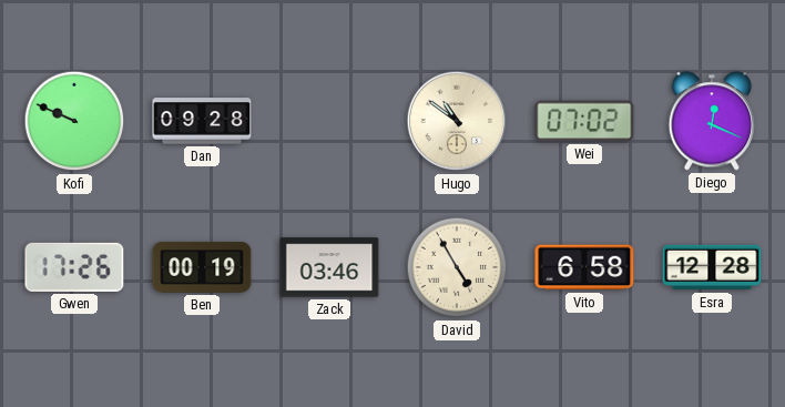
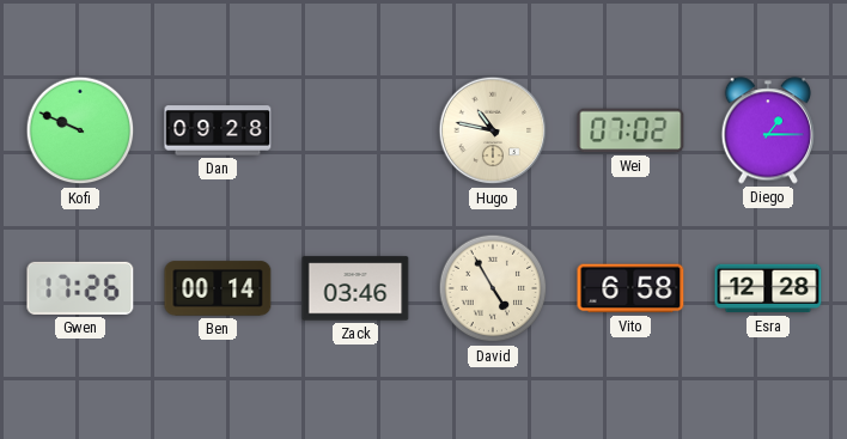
Hugo: 10:51 -> 10:47 (493, 130)
Diego: 12:19 -> 1:15 (767, 130)
Ben: 00:19 -> 00:14 (218, 288)
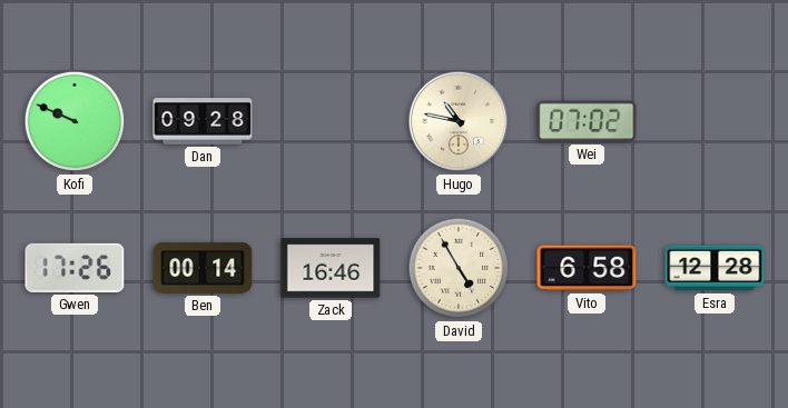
Diego: 1:15 -> none (767, 130)
Zack: 03:46 -> 16:46 (331, 268)
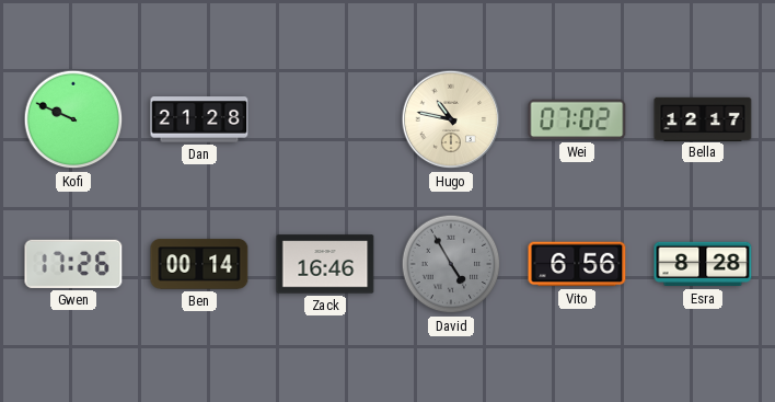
Dan: 09:28 -> 21:28 (199, 119)
Bella: none -> 12:17 (703, 118)
David dial: cream -> grey (451, 264)
Vito: 6:58 -> 6:56 (577, 264)
Esra: 12:28 -> 8:28 (703, 264)
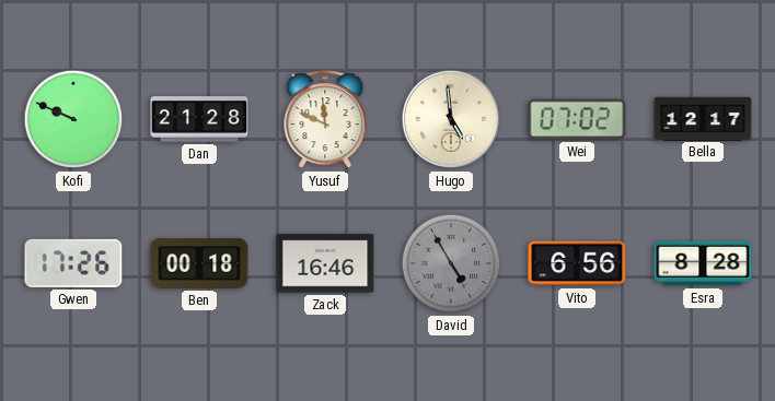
Yusuf: none -> 11:49 (325, 120)
Hugo: 10:47 -> 4:59 (451, 119)
Ben: 00:14 -> 00:18 (199, 263)
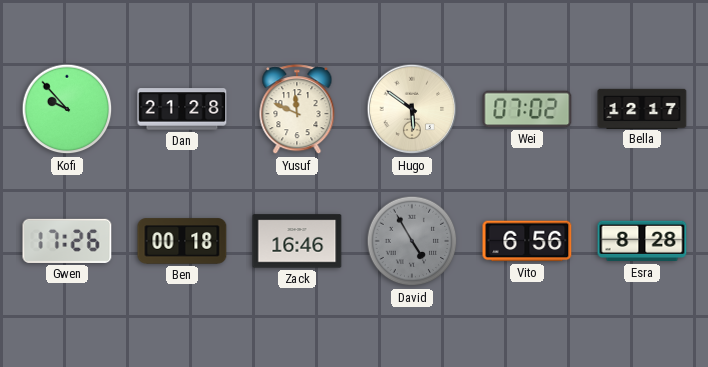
Kofi: 9:49 -> 9:53 (67, 109)
Hugo: 4:59 -> 5:51 (412, 109)
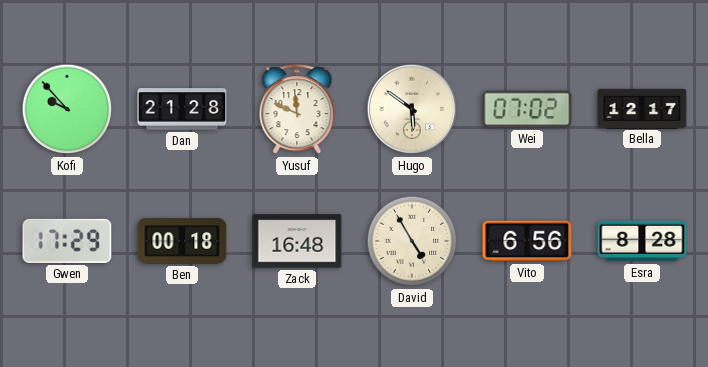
Gwen: 17:26 -> 17:29 (67, 241)
Zack: 16:46 -> 16:48 (297, 241)
David dial: grey -> cream (412, 241)
